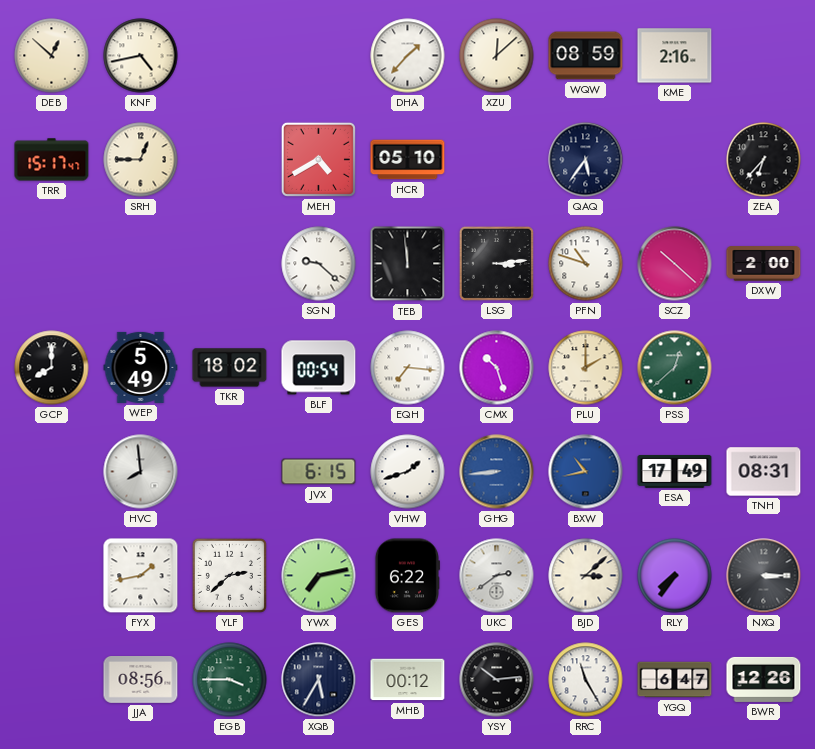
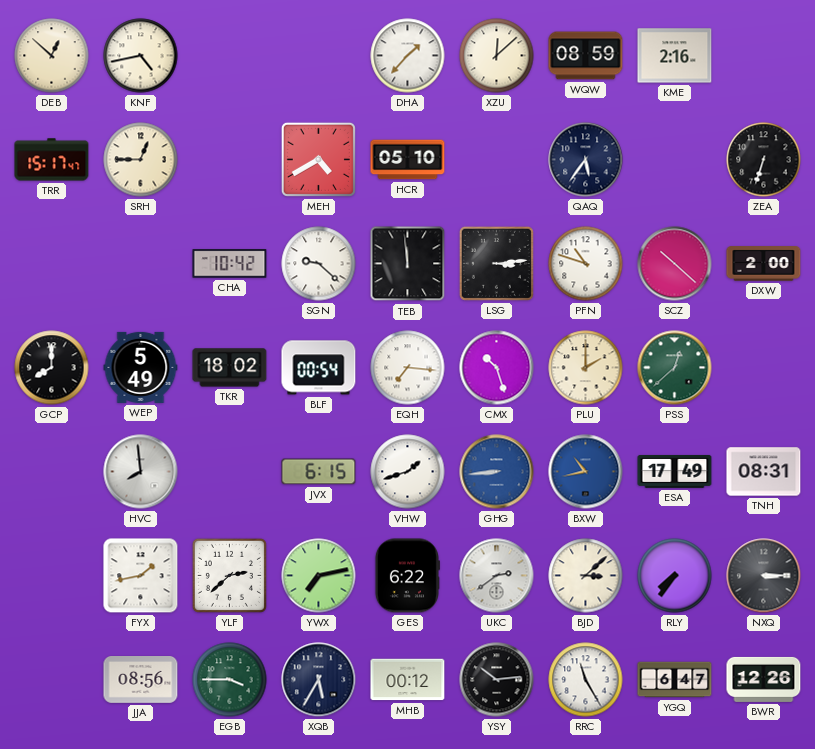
ZEA: 6:37 -> 6:33 (764, 160)
CHA: none -> 10:42 (230, 264)
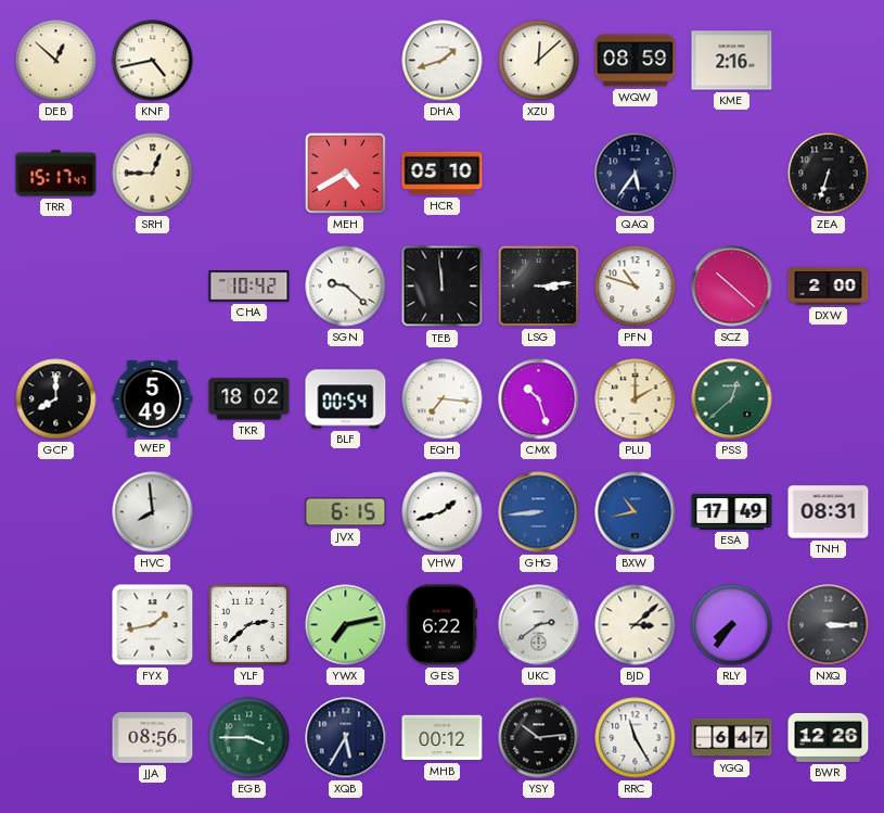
DHA: 1:37 -> 1:42 (443, 61)
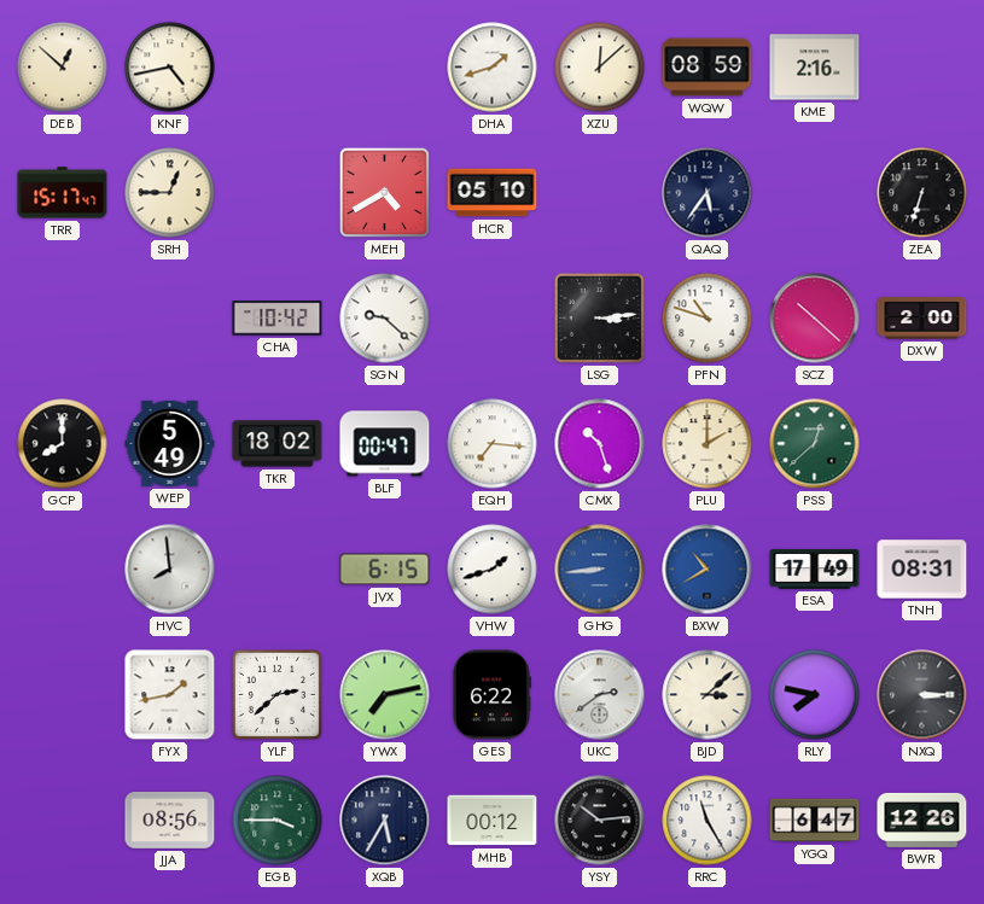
TEB: 11:59 -> none (443, 287)
BLF: 00:54 -> 00:47 (385, 444)
BXW: 10:43 -> 10:40 (708, 570)
RLY: 7:36 -> 7:47 (815, 695)
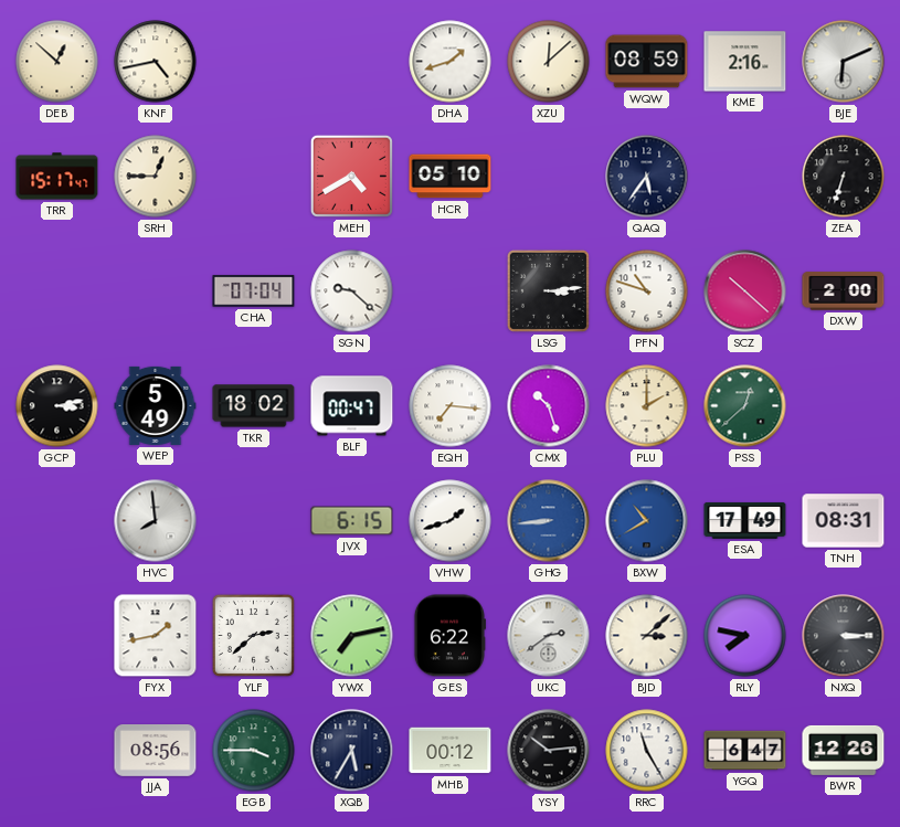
BJE: none -> 6:11 (844, 62)
CHA: 10:42 -> 07:04 (254, 291)
GCP: 8:00 -> 3:13 (57, 406)
